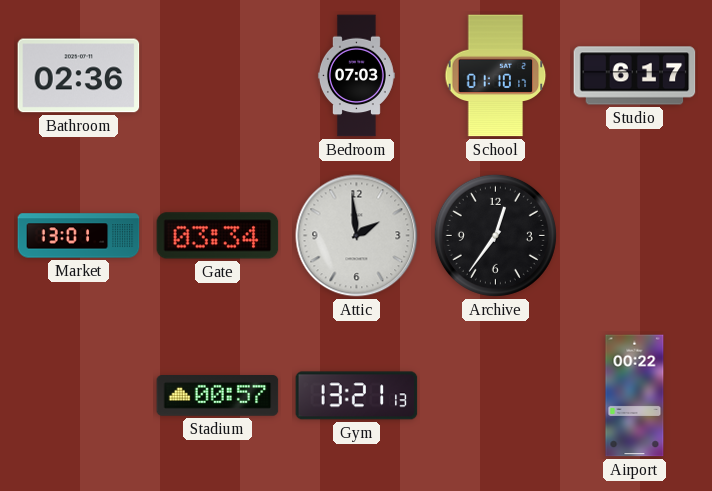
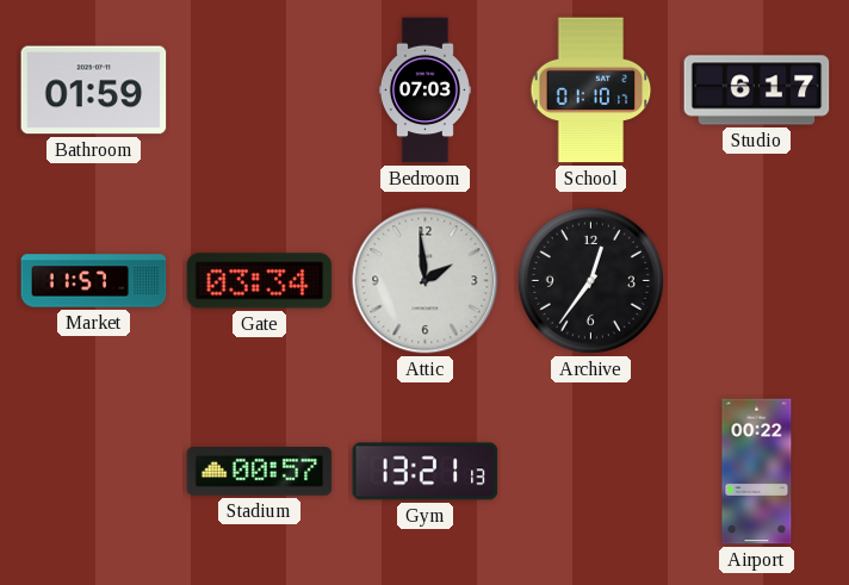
Bathroom: 02:36 -> 01:59 (94, 91)
Market: 13:01 -> 11:57 (94, 281)
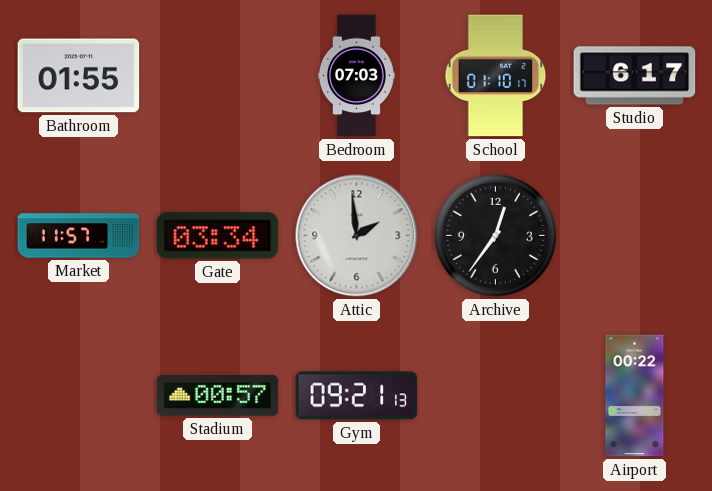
Bathroom: 01:59 -> 01:55 (79, 76)
Gym: 13:21 -> 09:21 (357, 396)
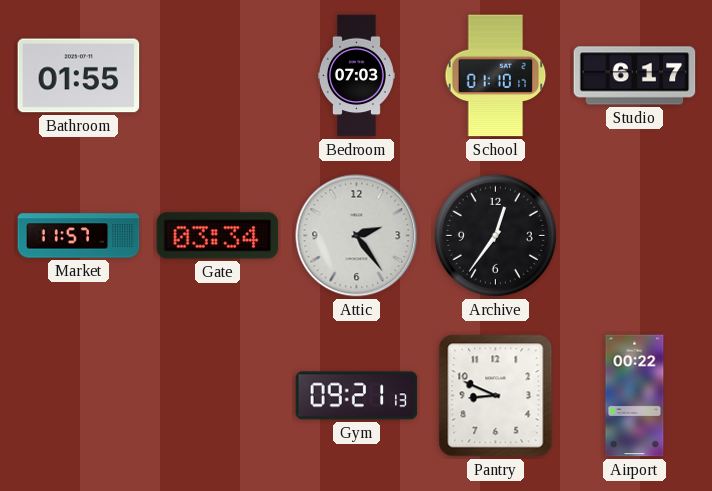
Attic: 1:59 -> 2:24 (357, 236)
Stadium: 00:57 -> none (218, 396)
Pantry: none -> 8:49 (496, 396)
